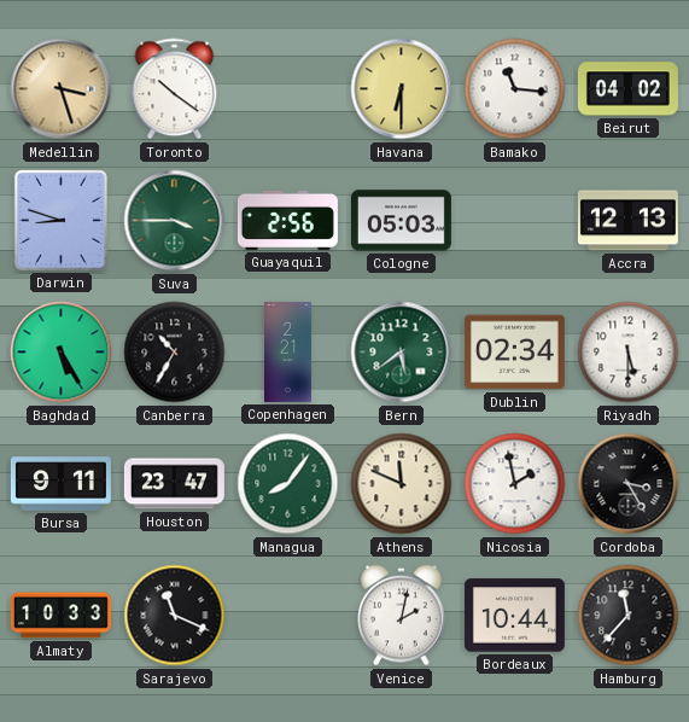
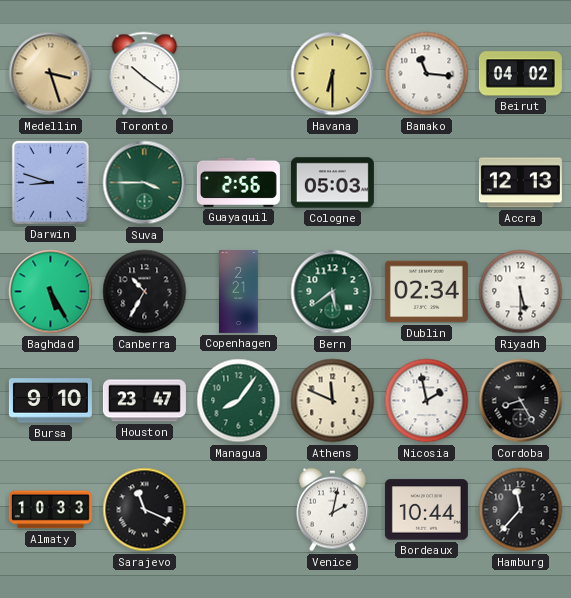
Bursa: 9:11 -> 9:10 (50, 401)
Cordoba: 3:25 -> 8:25 (521, 401)
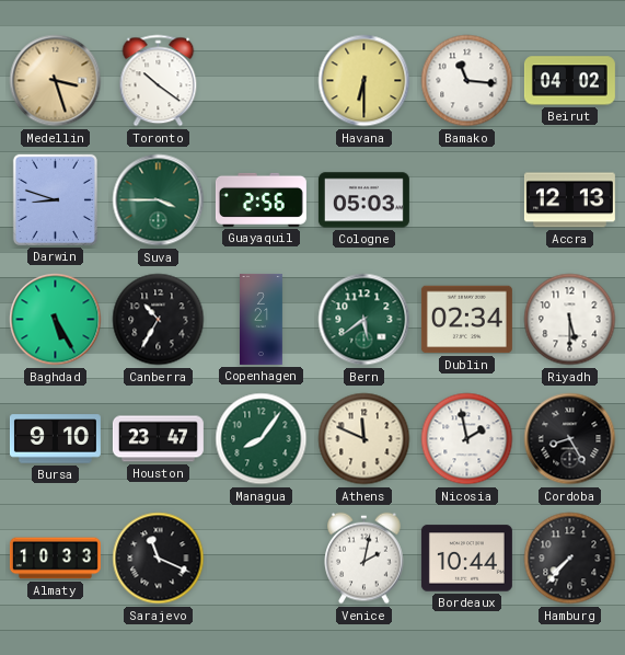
Hamburg: 11:37 -> 7:37 (570, 559)
